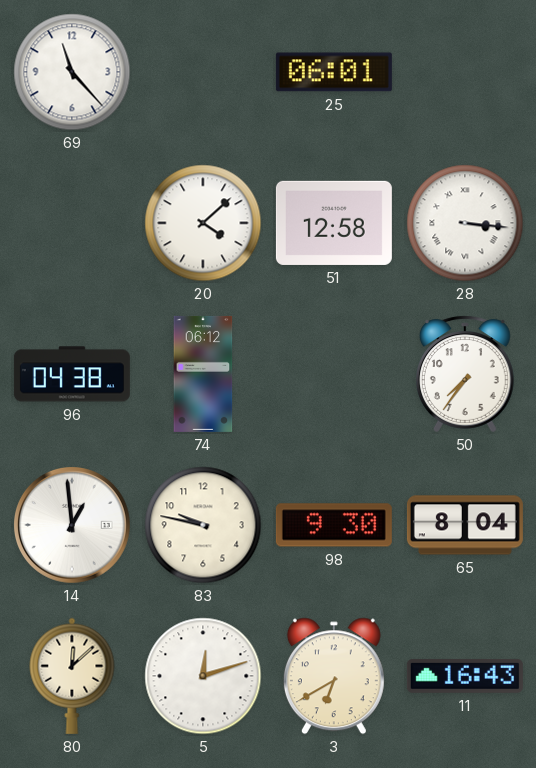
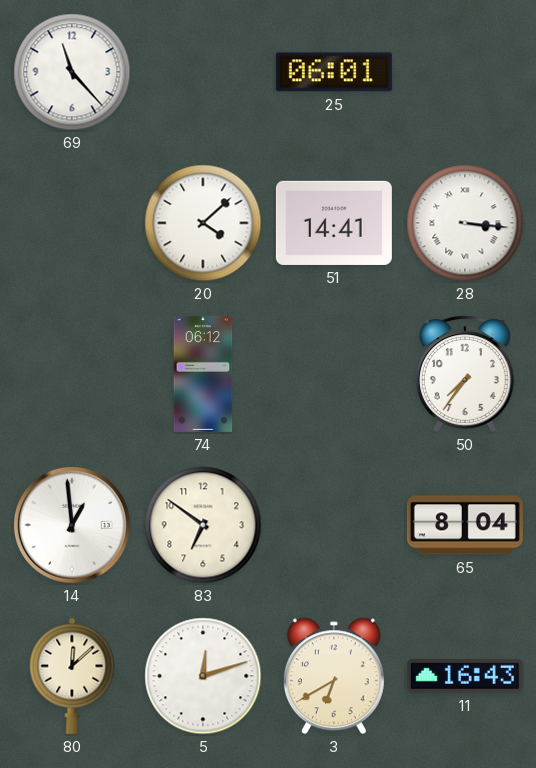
51: 12:58 -> 14:41 (334, 223)
96: 04:38 -> none (72, 374)
83: 9:47 -> 6:51 (203, 525)
98: 9:30 -> none (334, 525)
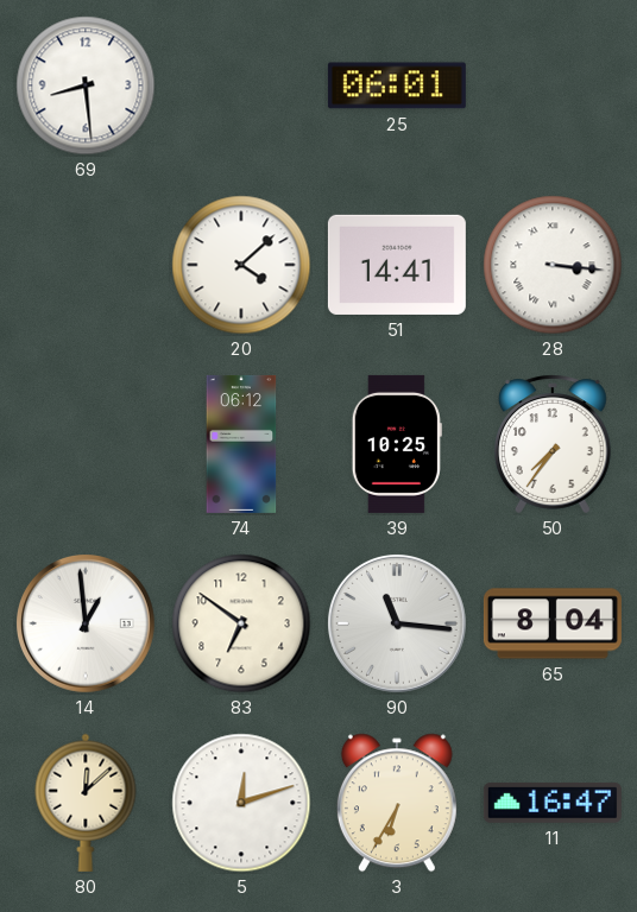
69: 11:23 -> 8:29 (86, 85)
39: none -> 10:25 (397, 444)
90: none -> 11:16 (398, 625)
3: 6:40 -> 6:35 (397, 803)
11: 16:43 -> 16:47 (553, 803)
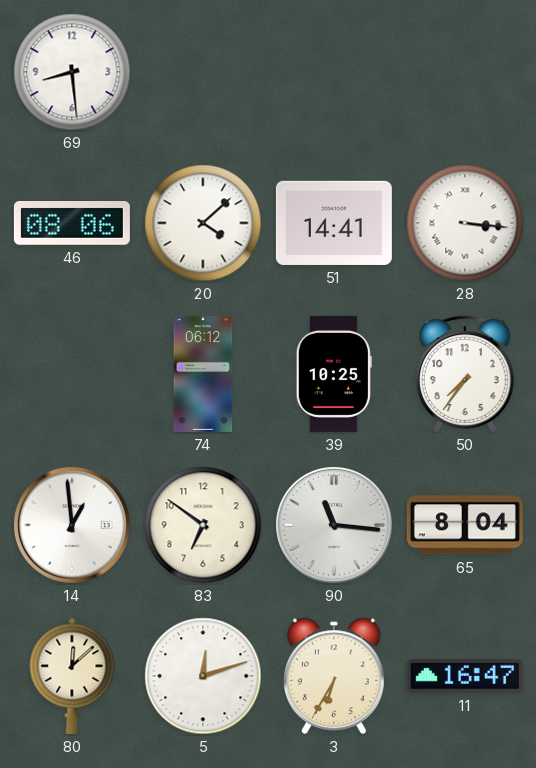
25: 06:01 -> none (397, 85)
46: none -> 08:06 (72, 224)
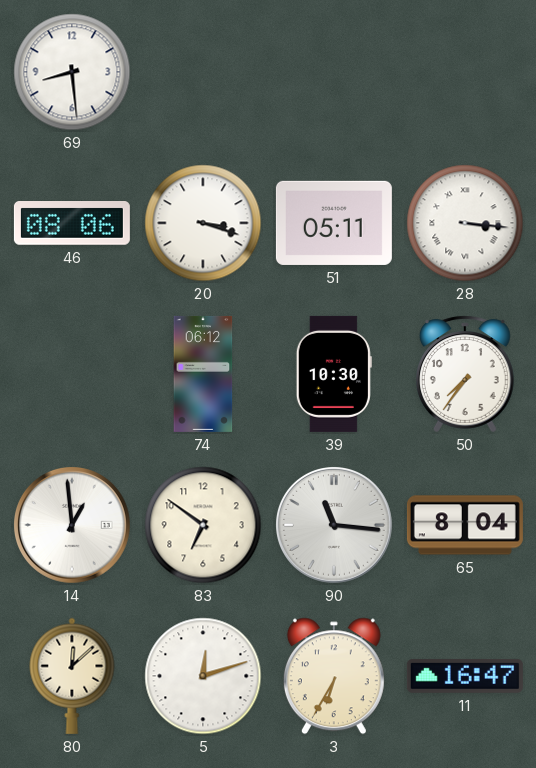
20: 4:08 -> 3:18 (203, 223)
51: 14:41 -> 05:11 (334, 223)
39: 10:25 -> 10:30 (334, 374)
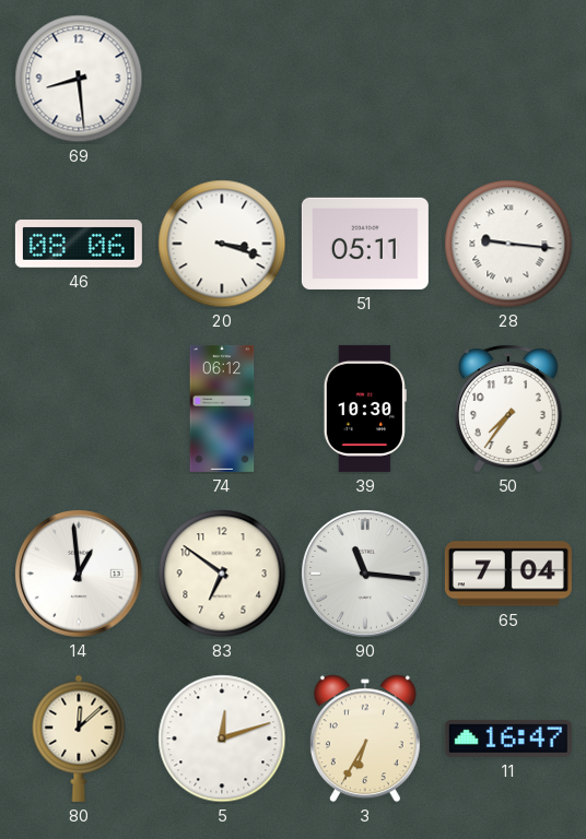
28: 3:16 -> 9:16 (508, 244)
65: 8:04 -> 7:04 (508, 574)
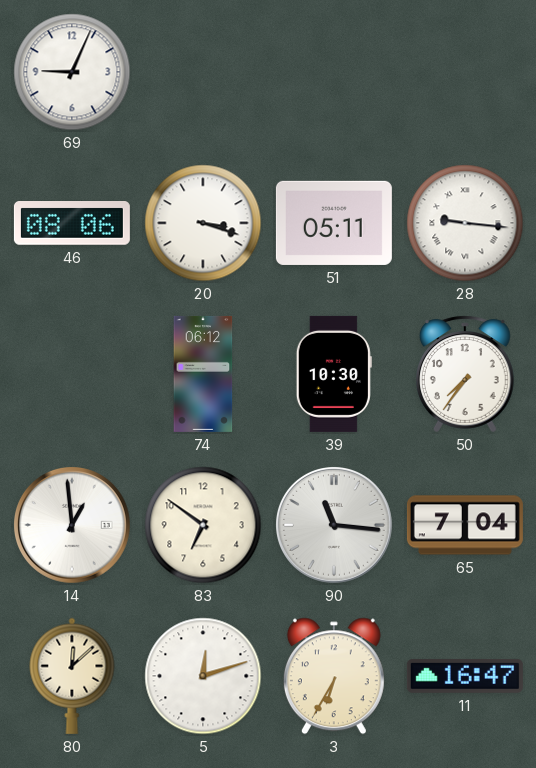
69: 8:29 -> 9:04 (72, 72)
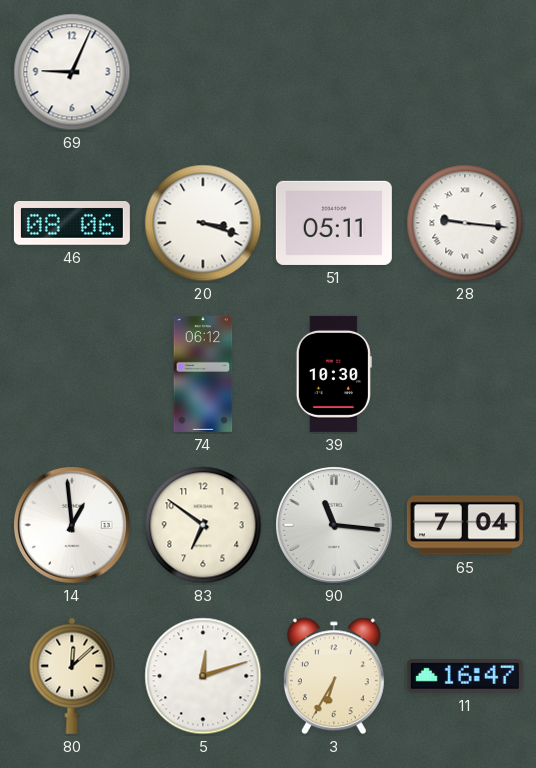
50: 7:36 -> none (465, 374)
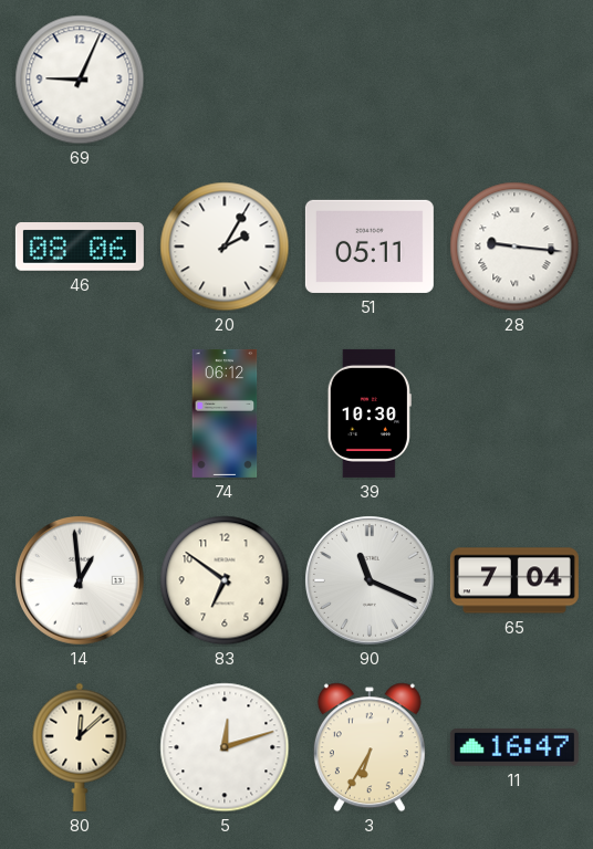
20: 3:18 -> 2:05 (225, 247)
90: 11:16 -> 11:19 (371, 581)
